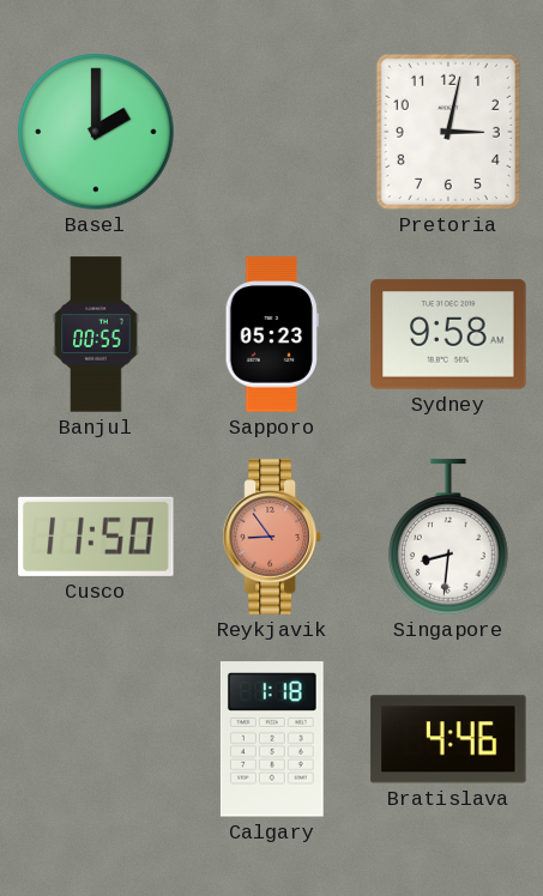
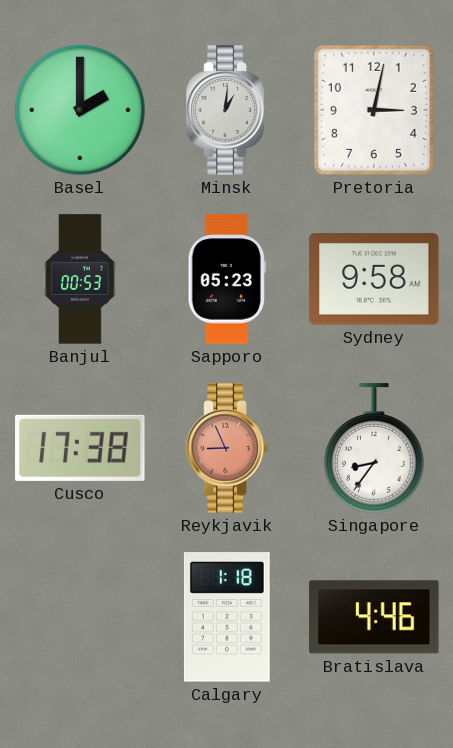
Minsk: none -> 1:01 (227, 110)
Banjul: 00:55 -> 00:53 (80, 279)
Cusco: 11:50 -> 17:38 (80, 448)
Reykjavik: 8:54 -> 8:56 (227, 448)
Singapore: 8:31 -> 8:36 (374, 448)
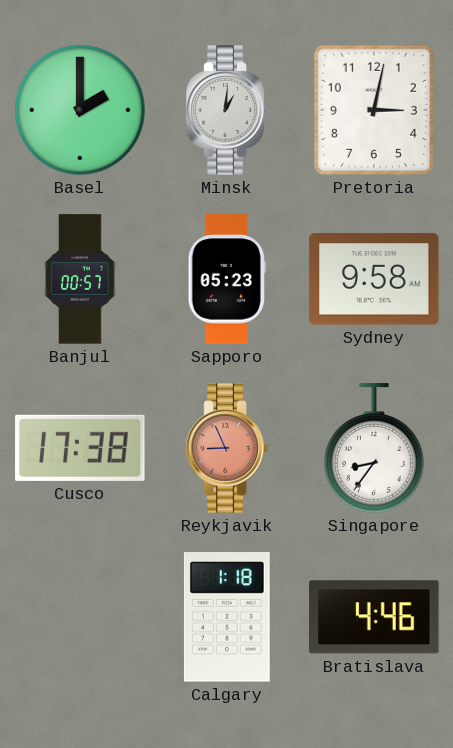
Banjul: 00:53 -> 00:57 (80, 279)
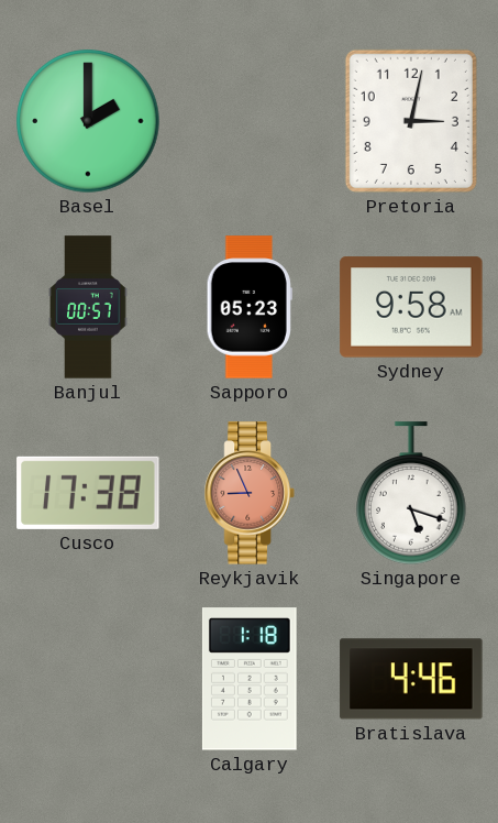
Minsk: 1:01 -> none (227, 110)
Singapore: 8:36 -> 5:18 (411, 493)
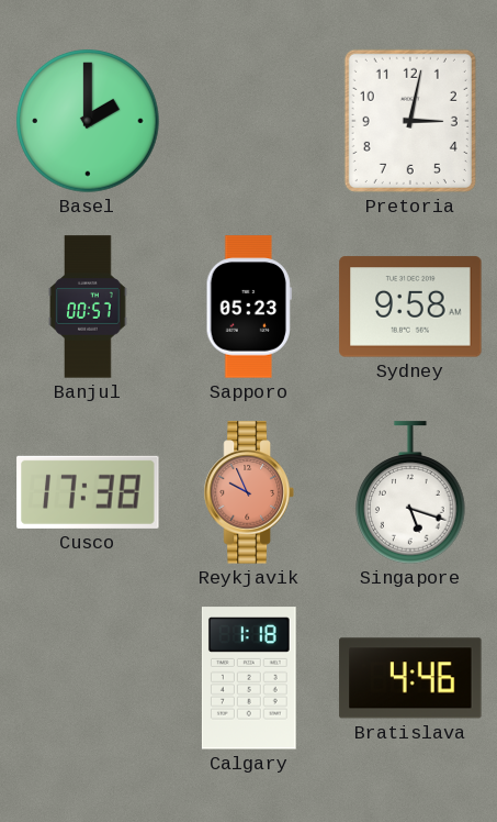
Reykjavik: 8:56 -> 9:56 (249, 492)
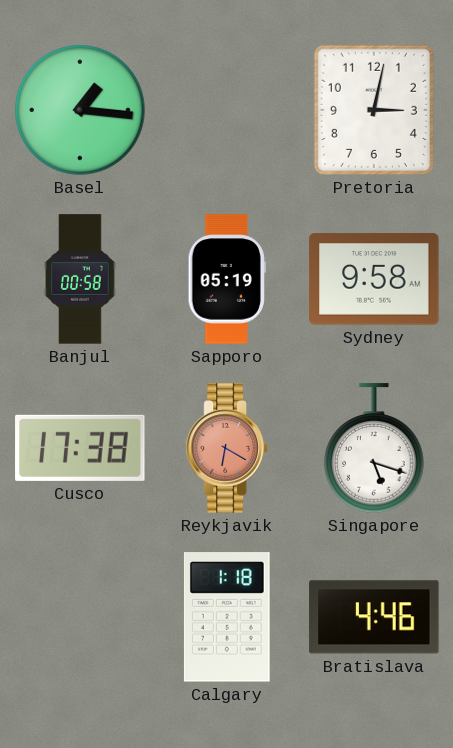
Basel: 2:00 -> 1:16 (80, 110)
Banjul: 00:57 -> 00:58 (80, 279)
Sapporo: 05:23 -> 05:19 (227, 279)
Reykjavik: 9:56 -> 6:20 (227, 448)
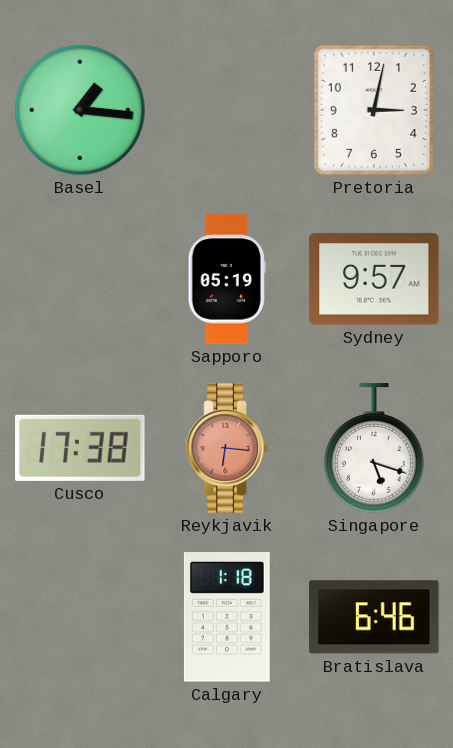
Banjul: 00:58 -> none (80, 279)
Sydney: 9:58 -> 9:57 (374, 279)
Reykjavik: 6:20 -> 6:16 (227, 448)
Bratislava: 4:46 -> 6:46 (374, 617)
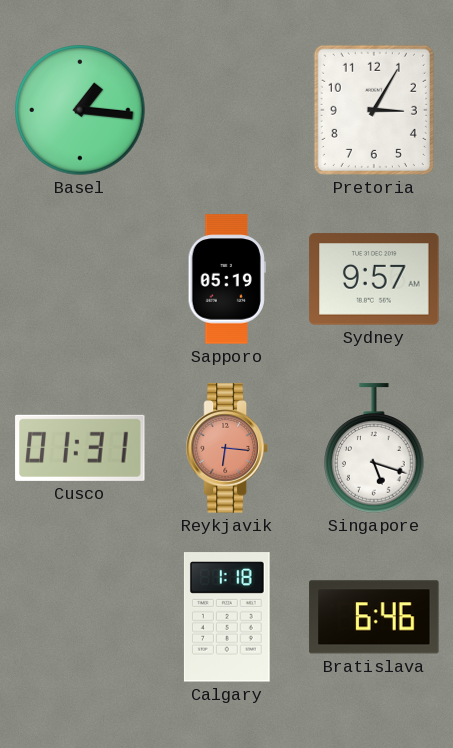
Pretoria: 3:02 -> 3:05 (374, 110)
Cusco: 17:38 -> 01:31 (80, 448)
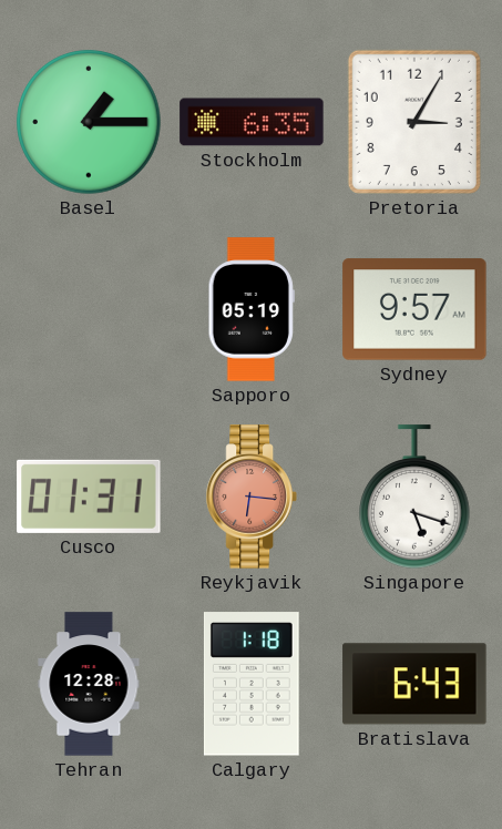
Basel: 1:16 -> 1:15 (89, 122)
Stockholm: none -> 6:35 (252, 122)
Tehran: none -> 12:28 (89, 684)
Bratislava: 6:46 -> 6:43 (414, 684)
